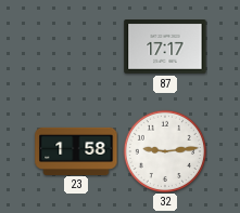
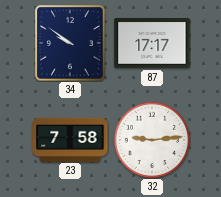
34: none -> 9:51 (70, 43)
23: 1:58 -> 7:58 (70, 139)
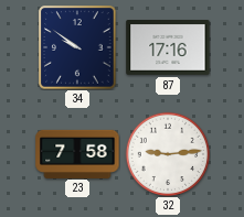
87: 17:17 -> 17:16 (168, 48)
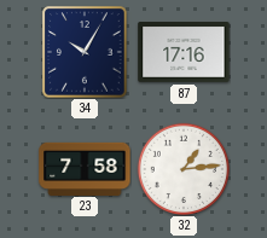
34: 9:51 -> 10:05 (85, 52)
32: 9:14 -> 1:14 (182, 168)
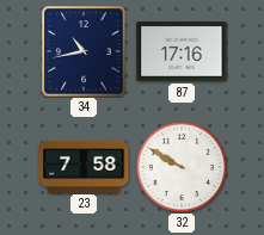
34: 10:05 -> 10:43 (84, 51)
32: 1:14 -> 9:50 (180, 166)
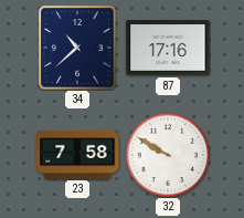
34: 10:43 -> 10:38 (77, 48)
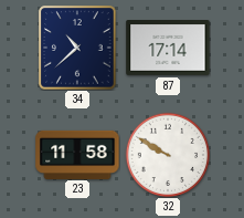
87: 17:16 -> 17:14 (168, 49)
23: 7:58 -> 11:58 (77, 154)
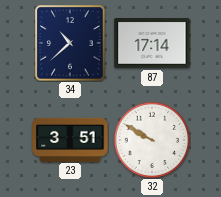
23: 11:58 -> 3:51 (70, 139)
